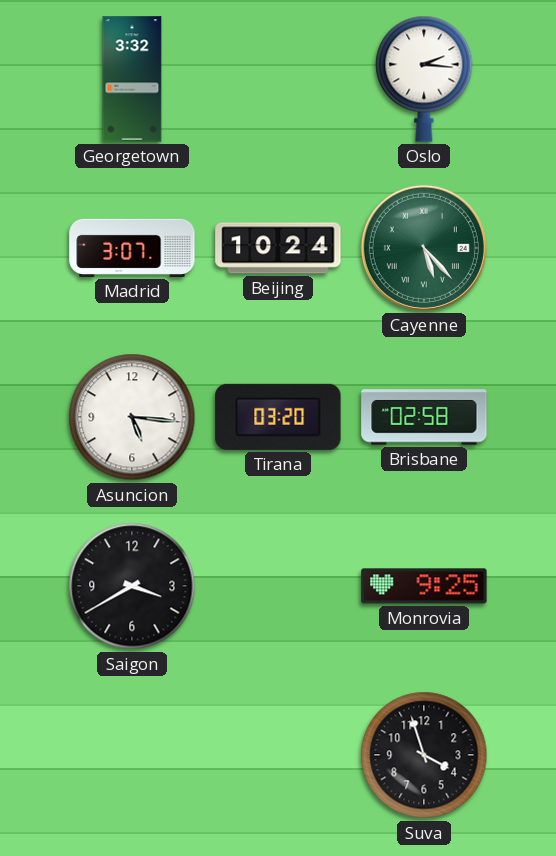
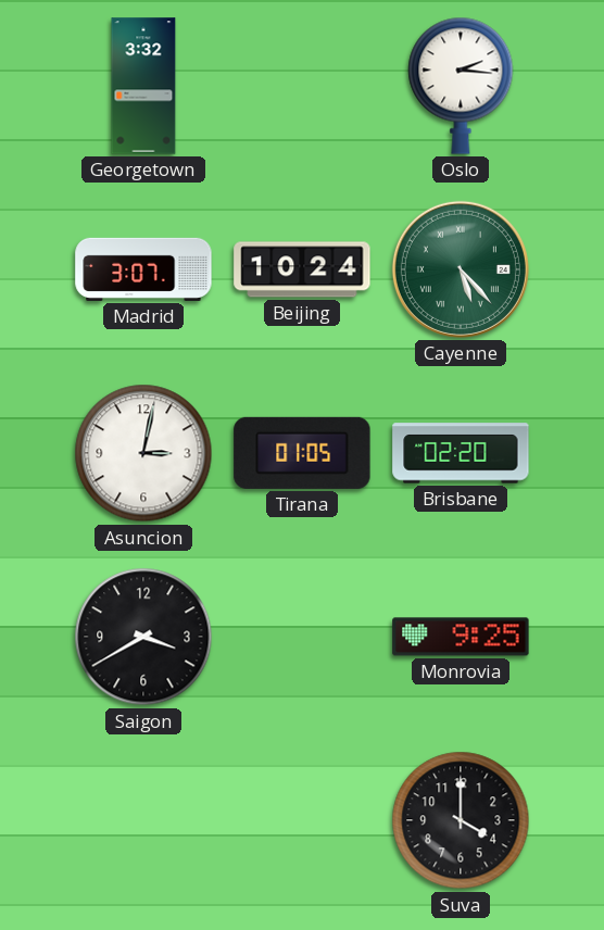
Asuncion: 5:16 -> 3:02 (143, 453)
Tirana: 03:20 -> 01:05 (302, 453)
Brisbane: 02:58 -> 02:20 (461, 453)
Suva: 3:57 -> 4:00 (461, 820)
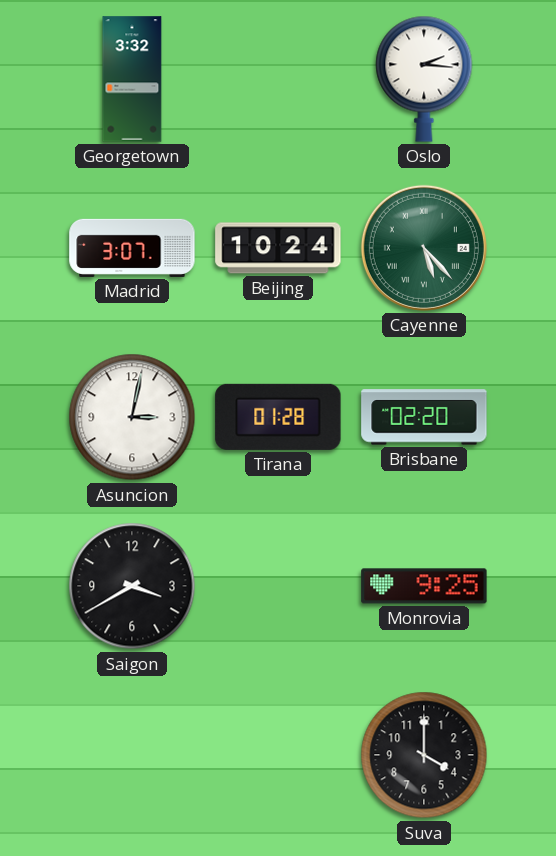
Tirana: 01:05 -> 01:28 (278, 417)
